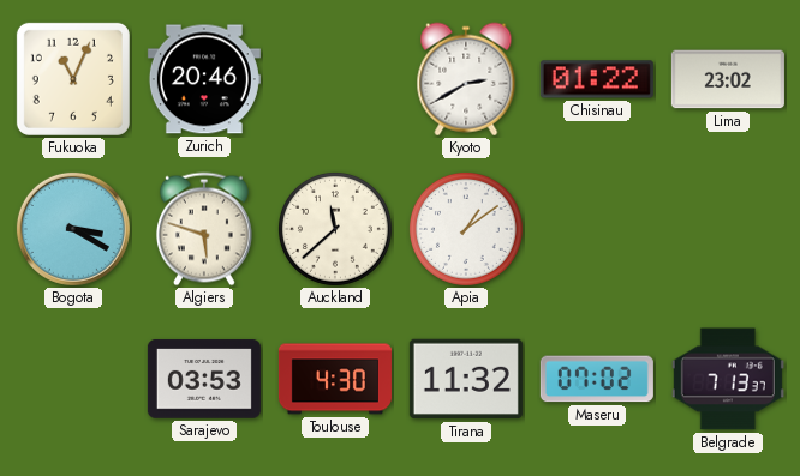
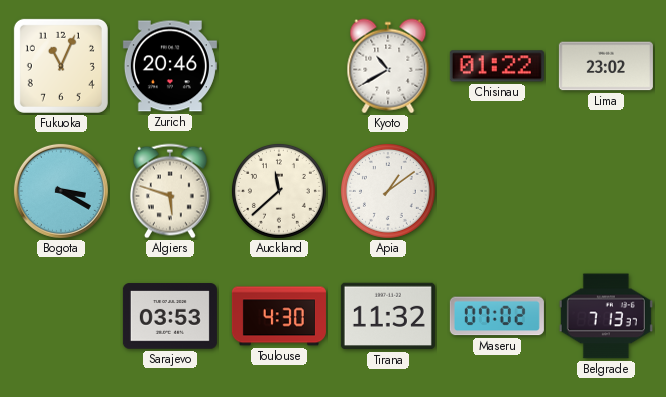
Kyoto: 2:40 -> 10:40 (388, 66)
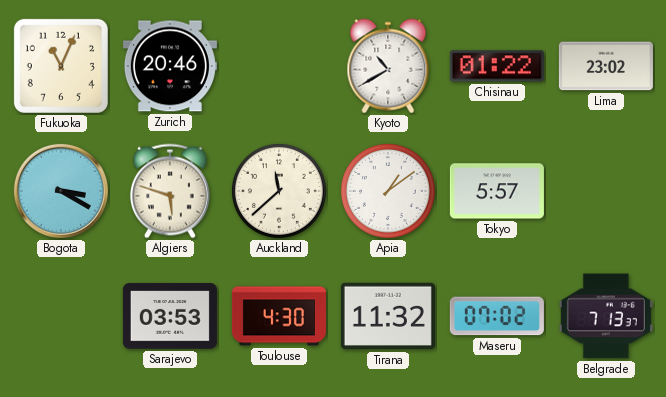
Tokyo: none -> 5:57 (497, 191)
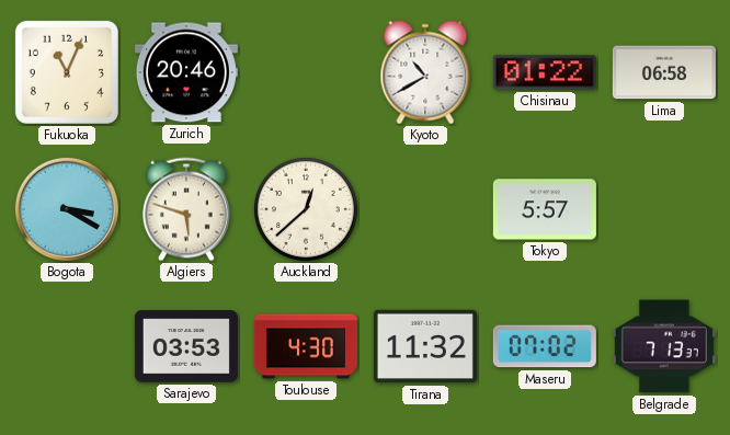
Lima: 23:02 -> 06:58 (664, 72)
Auckland: 11:38 -> 12:38 (306, 209)
Apia: 1:09 -> none (388, 191)
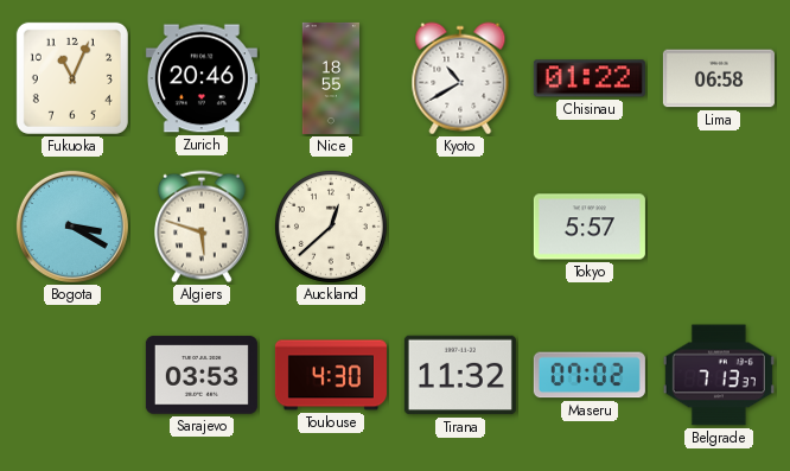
Nice: none -> 18:55 (330, 78)
